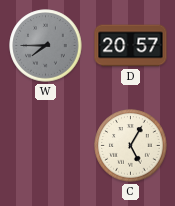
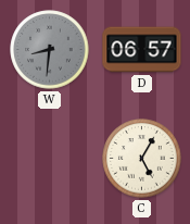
W: 7:45 -> 8:31 (50, 50)
D: 20:57 -> 06:57 (142, 50)
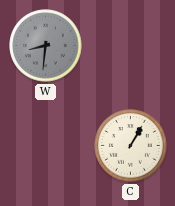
D: 06:57 -> none (142, 50)
C: 5:05 -> 1:05 (131, 146)
